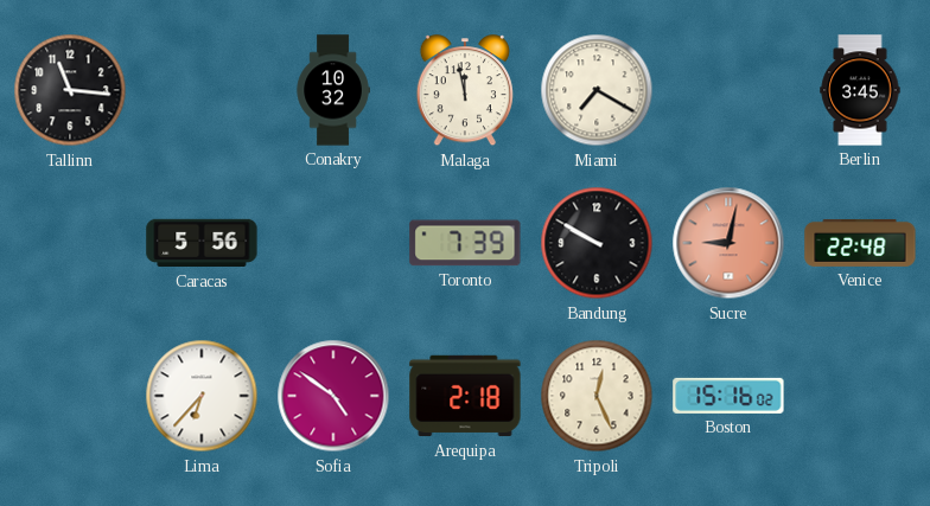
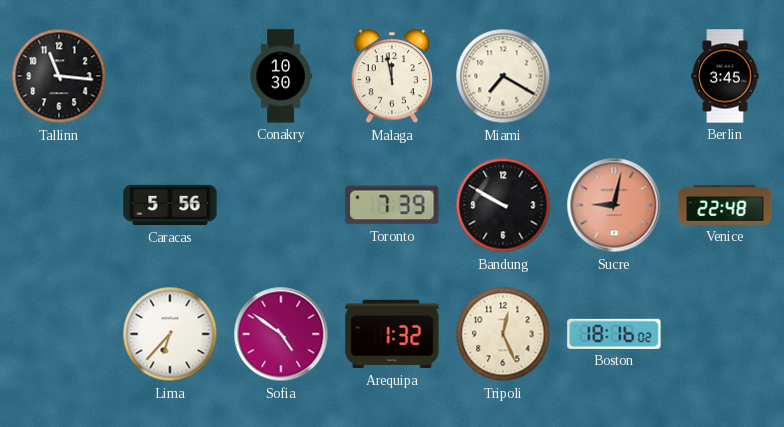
Conakry: 10:32 -> 10:30 (281, 76)
Arequipa: 2:18 -> 1:32 (392, 334)
Boston: 15:16 -> 18:16 (614, 334)
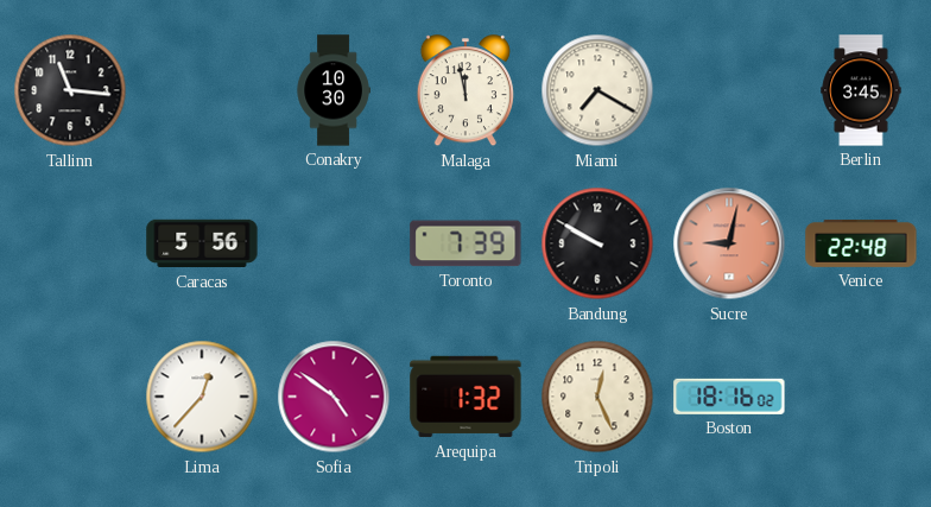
Lima: 6:37 -> 12:37 (202, 397)
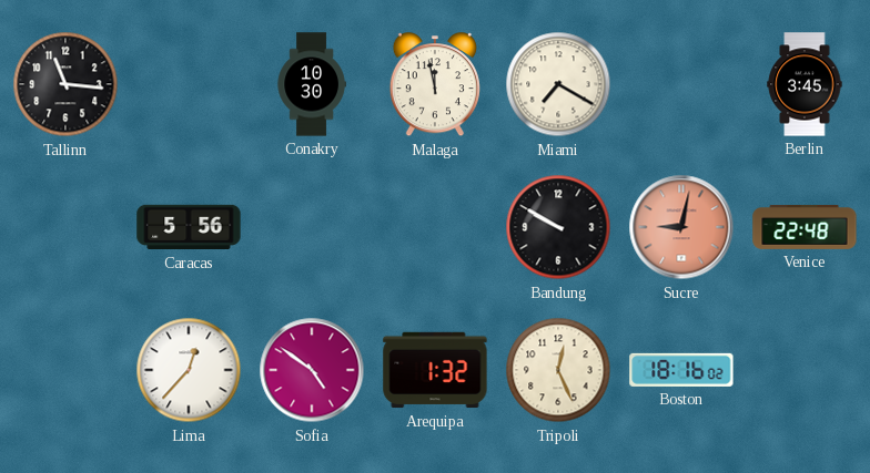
Toronto: 7:39 -> none (465, 243)
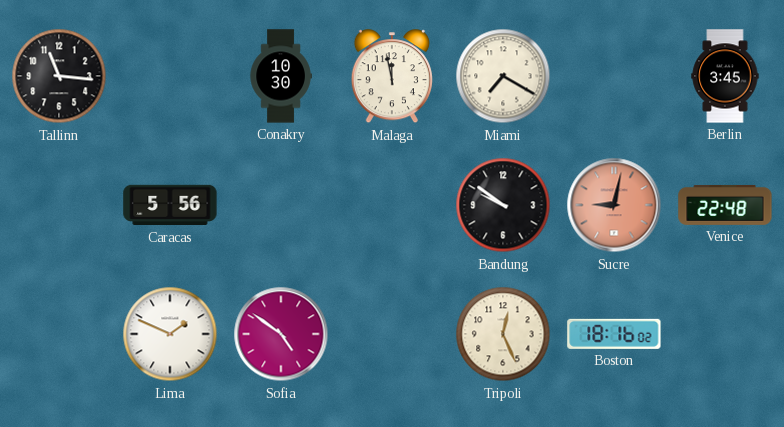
Bandung: 9:50 -> 9:51 (503, 205)
Lima: 12:37 -> 1:49 (170, 334)
Arequipa: 1:32 -> none (435, 370)
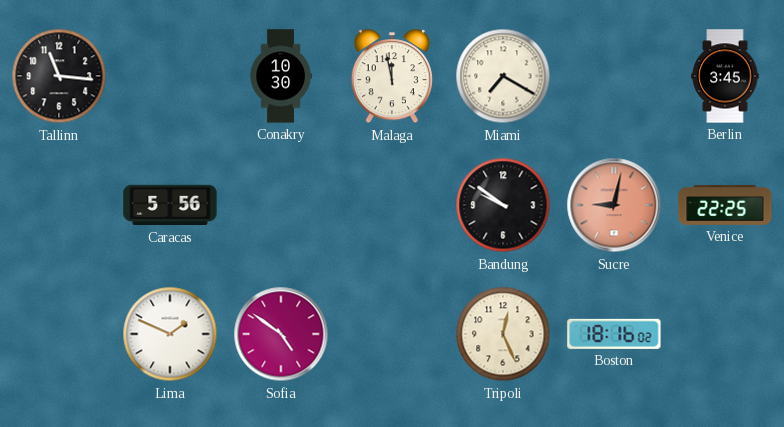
Venice: 22:48 -> 22:25 (725, 205)
